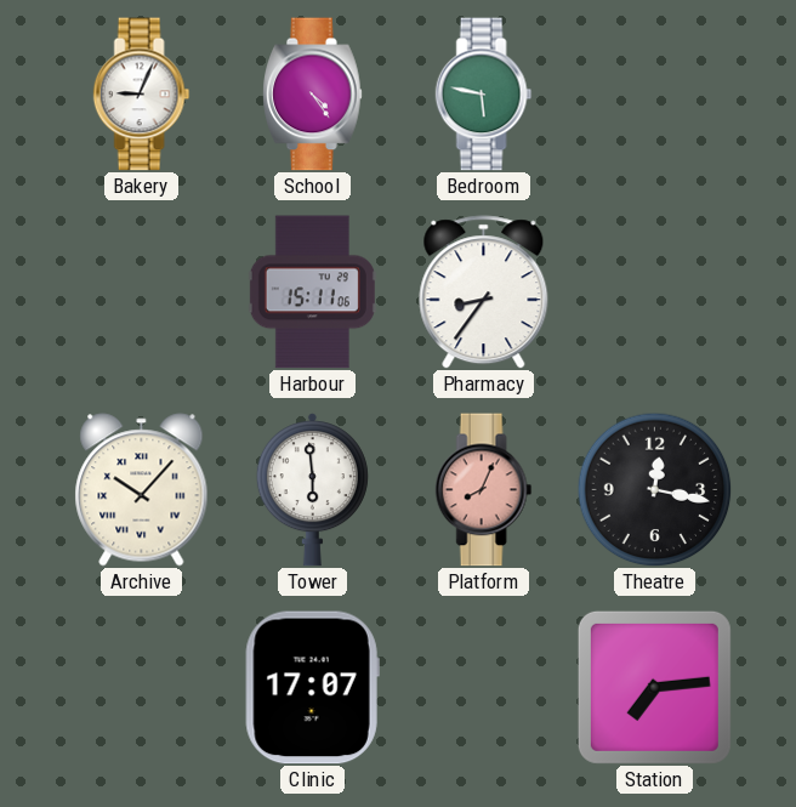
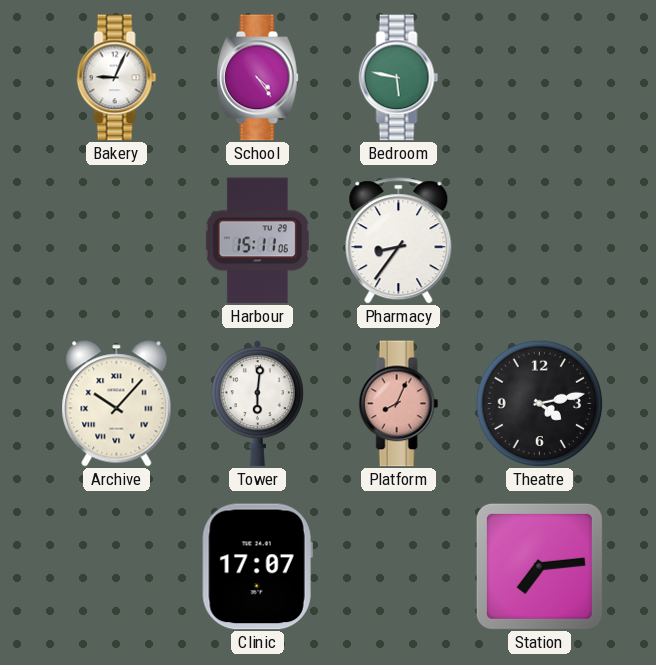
Tower: 5:59 -> 6:01 (257, 404)
Theatre: 12:17 -> 4:13 (539, 403)
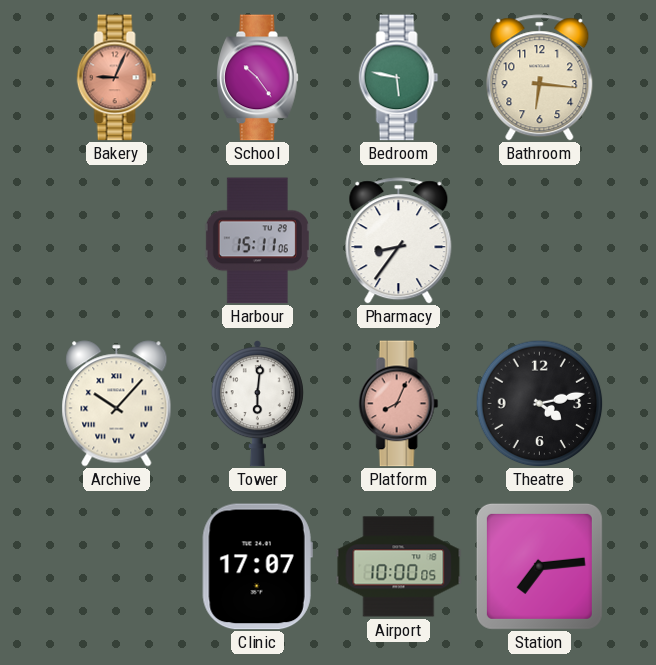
Bakery dial: white -> salmon (117, 78)
School: 4:24 -> 10:24 (258, 78)
Bathroom: none -> 6:16 (540, 78)
Airport: none -> 10:00 (399, 567)
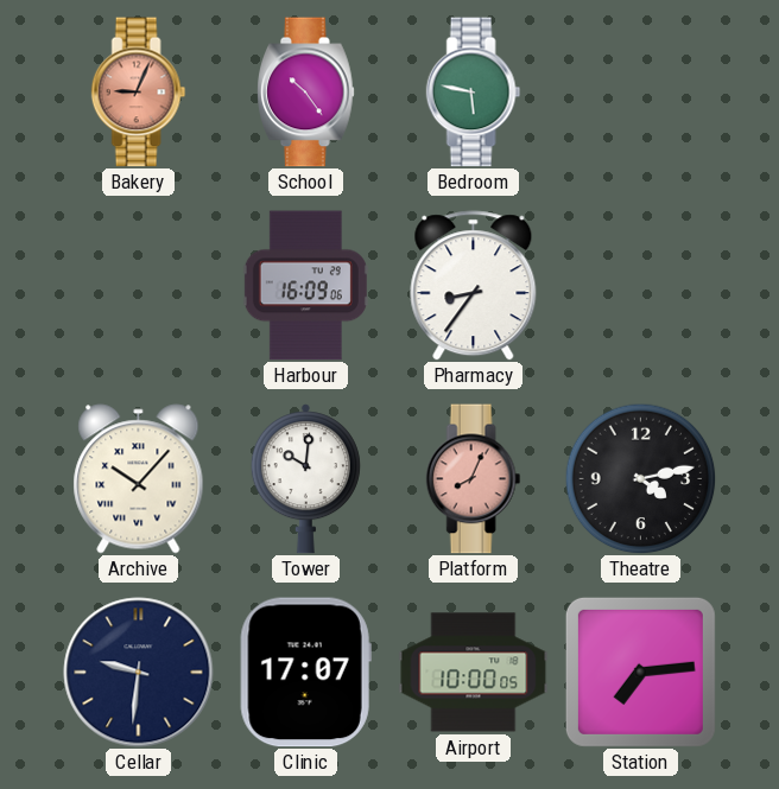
Bathroom: 6:16 -> none (540, 78)
Harbour: 15:11 -> 16:09 (305, 286)
Tower: 6:01 -> 10:01 (305, 479)
Cellar: none -> 9:31 (139, 673)
